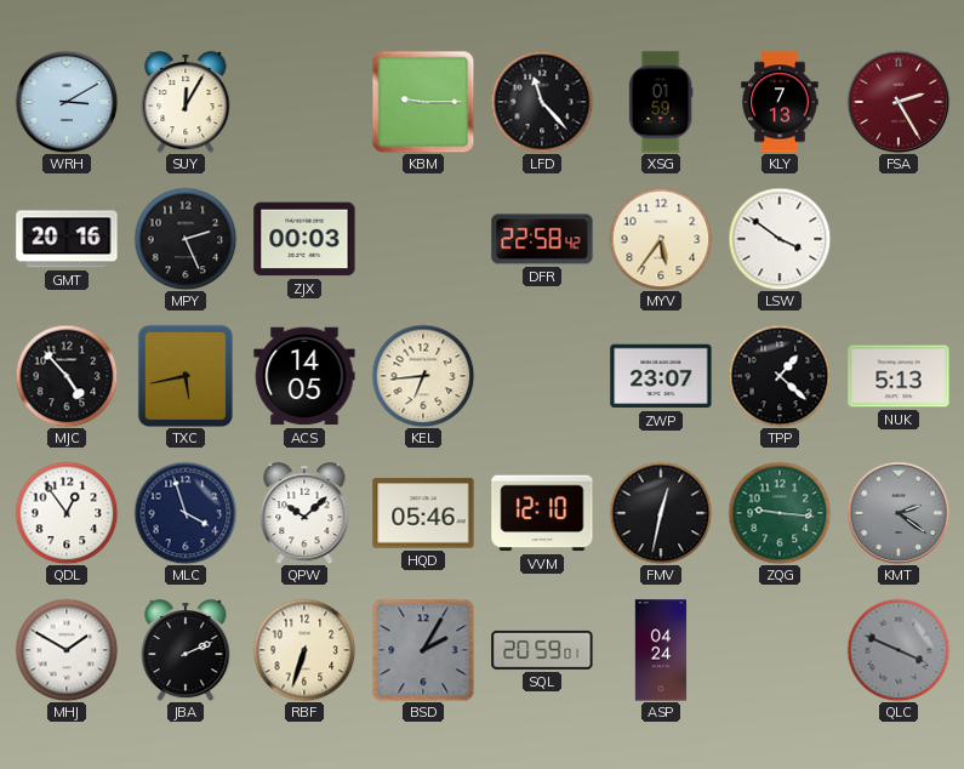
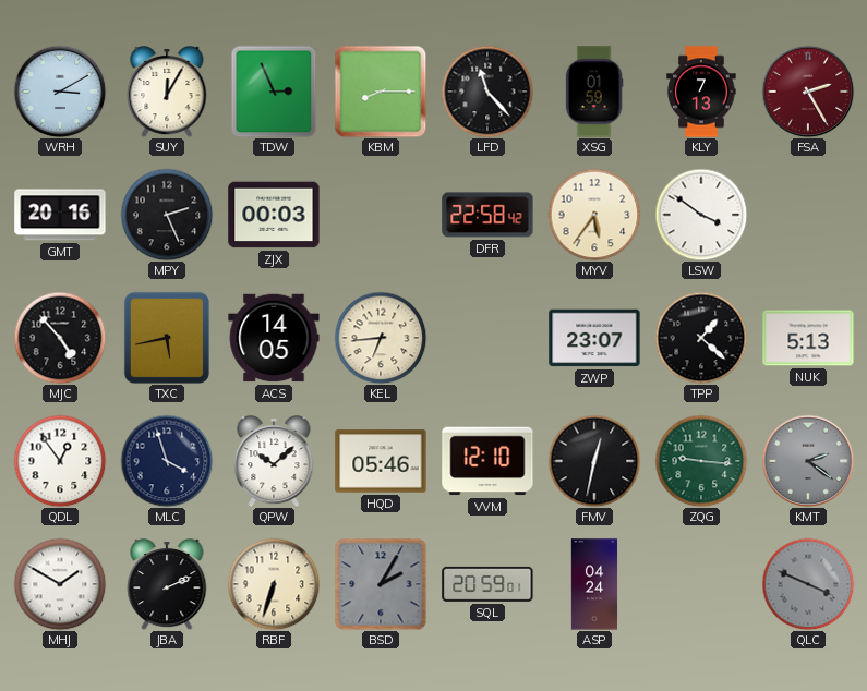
TDW: none -> 2:56 (274, 92)
KBM: 9:15 -> 8:15 (381, 92)
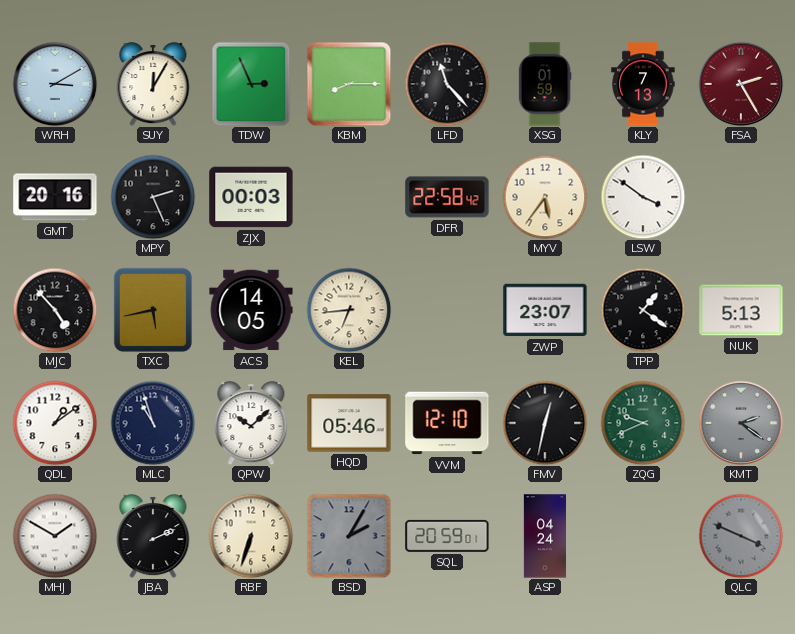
TPP: 1:22 -> 1:21 (643, 310)
QDL: 12:54 -> 1:09 (55, 423)
MLC: 3:57 -> 10:57 (153, 423)
ZQG: 9:16 -> 9:41 (643, 423)
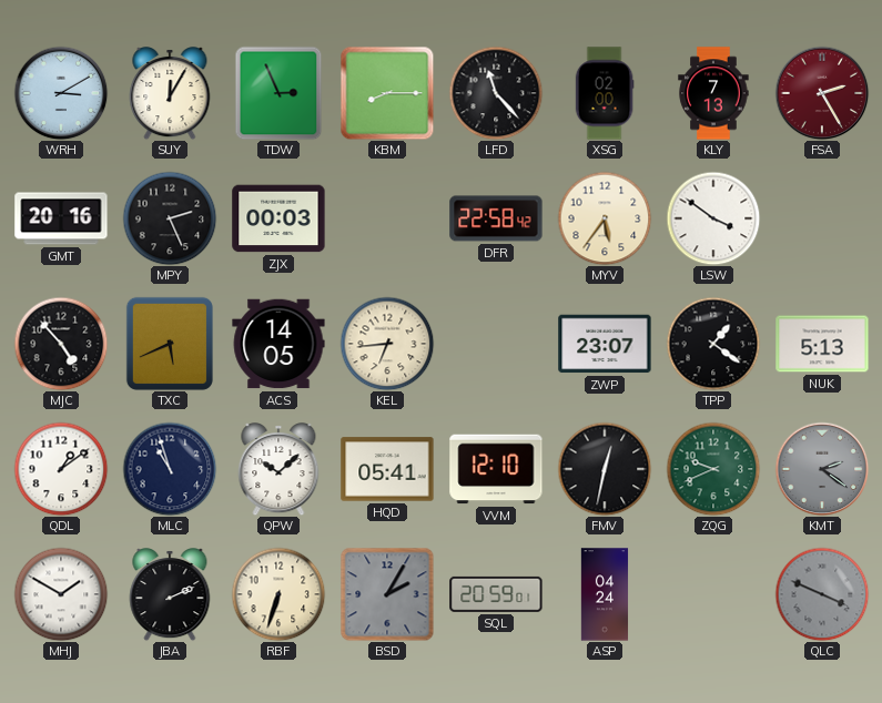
XSG: 01:59 -> 02:00 (605, 93)
TXC: 5:43 -> 5:41 (170, 344)
HQD: 05:46 -> 05:41 (387, 469)
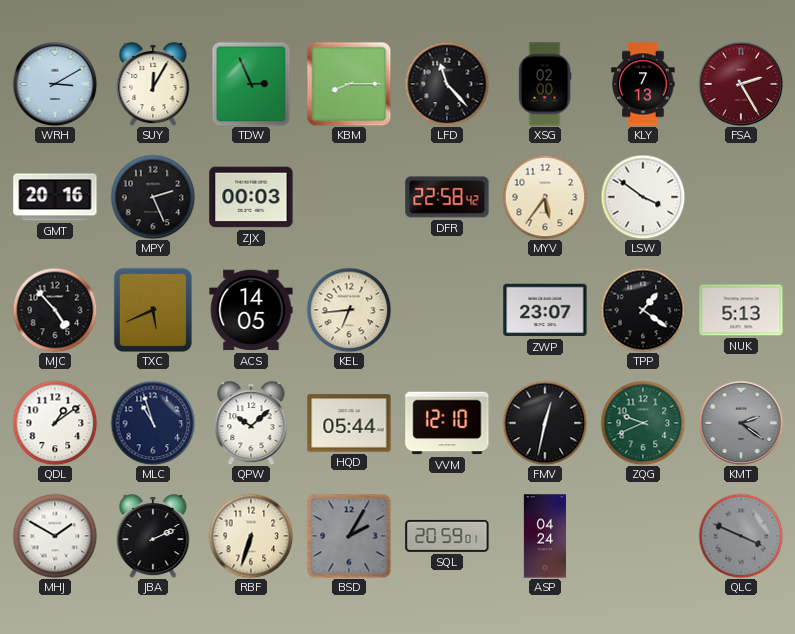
HQD: 05:41 -> 05:44 (349, 423)
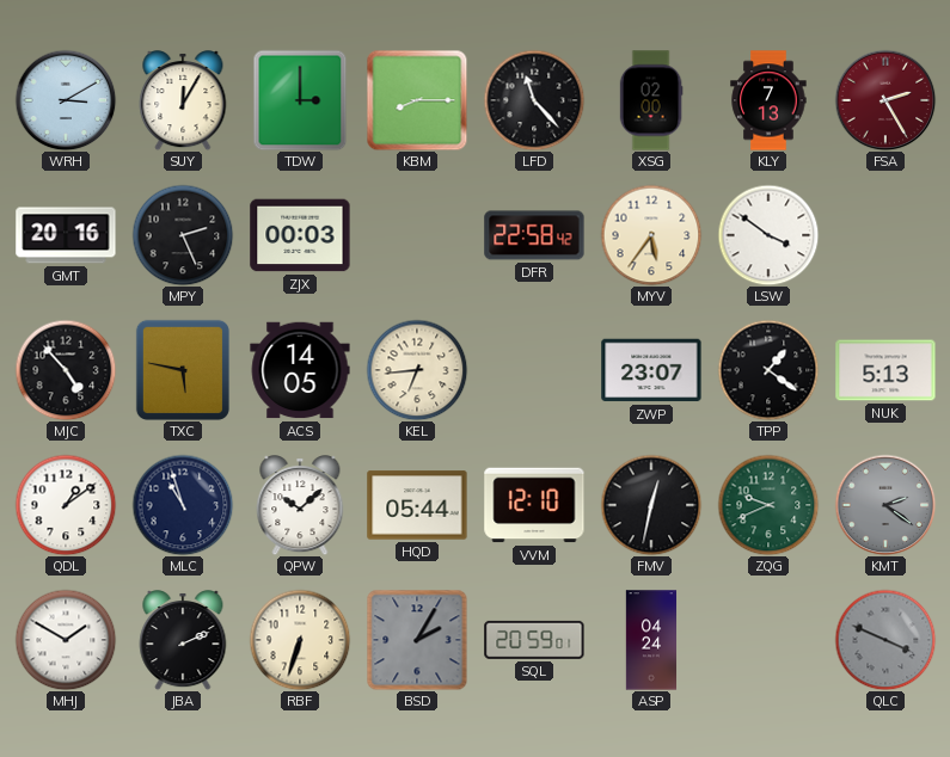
TDW: 2:56 -> 3:00 (300, 100)
TXC: 5:41 -> 5:47 (183, 370)
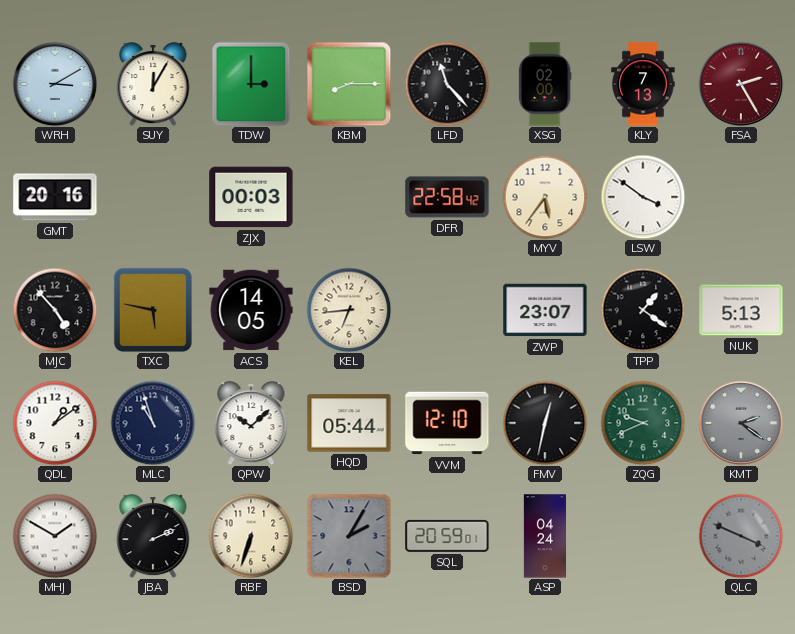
MPY: 2:26 -> none (183, 235)
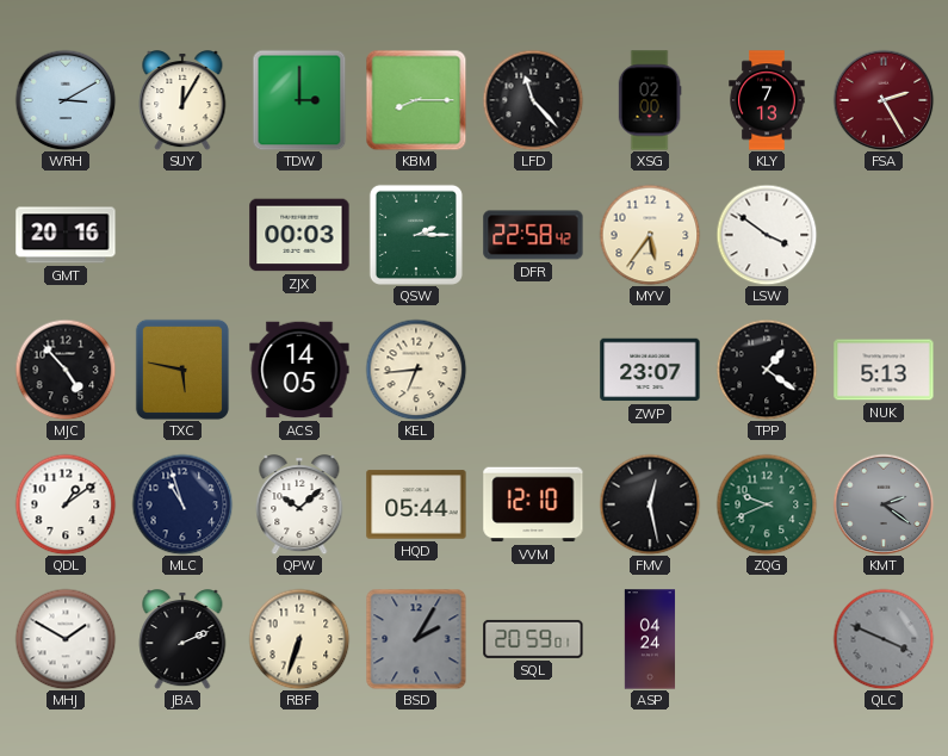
QSW: none -> 2:15 (416, 235)
FMV: 12:32 -> 12:28 (650, 504)
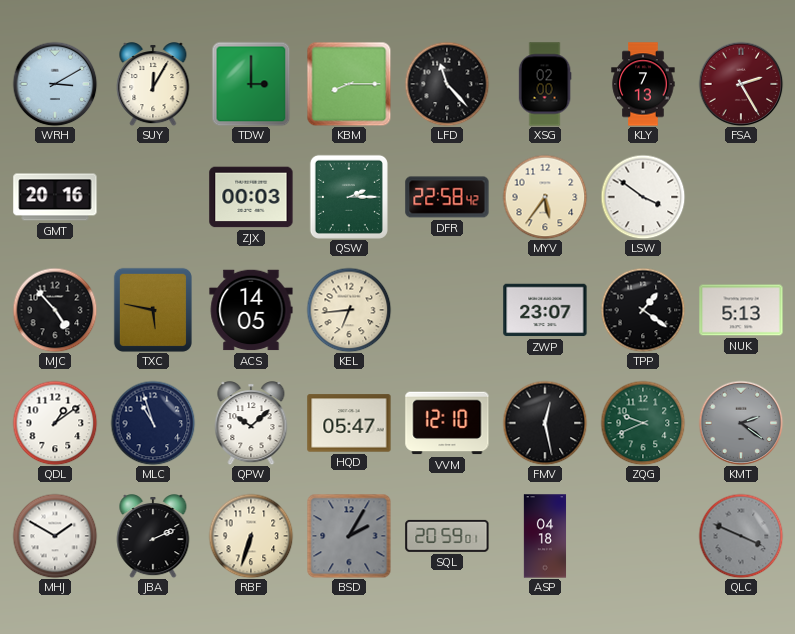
HQD: 05:44 -> 05:47 (349, 423)
ASP: 04:24 -> 04:18 (545, 536)
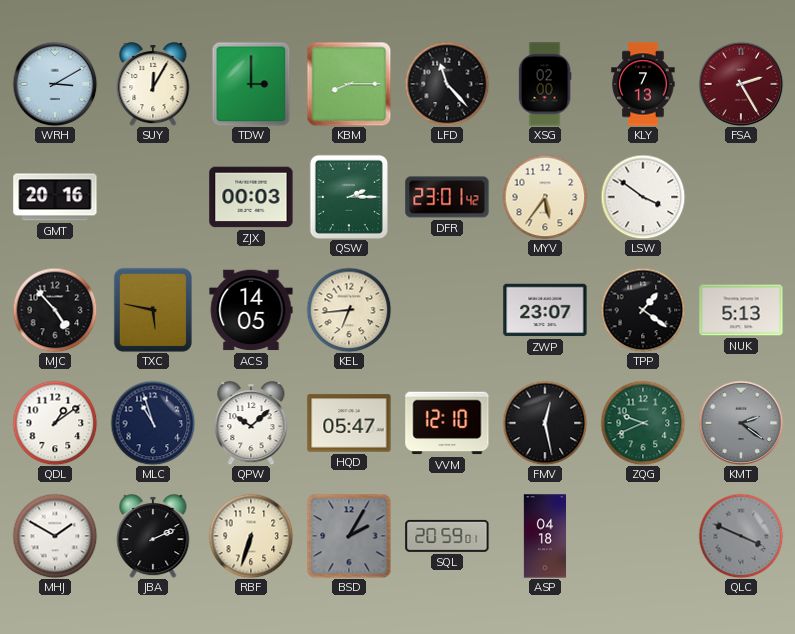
DFR: 22:58 -> 23:01 (447, 197)
